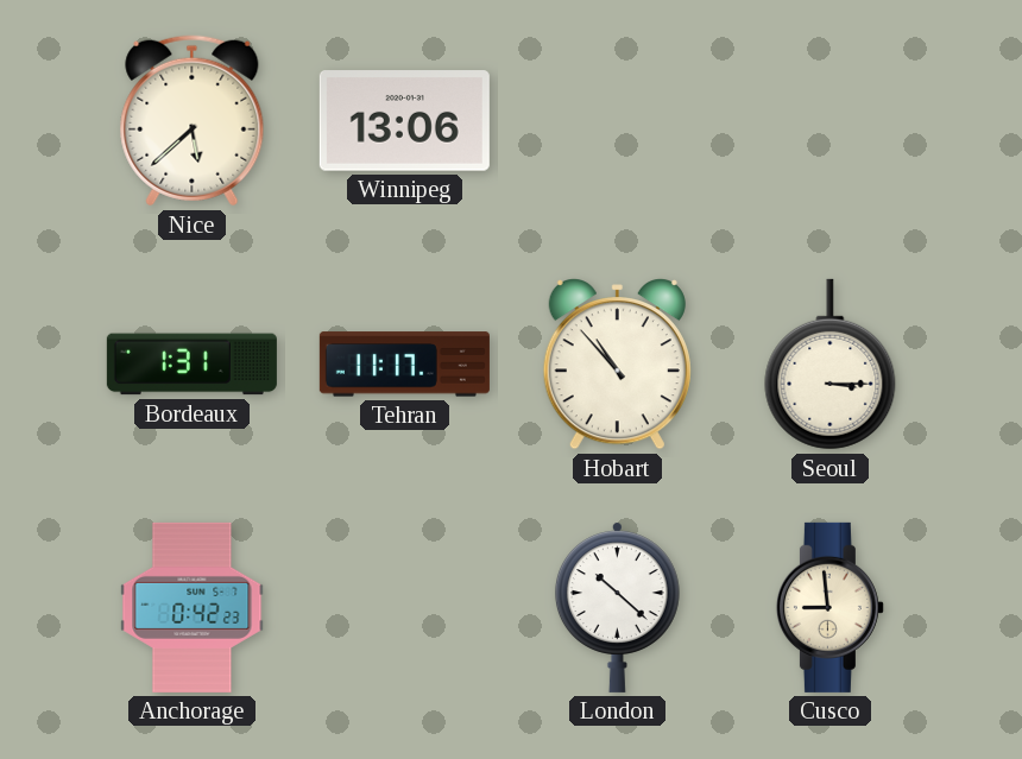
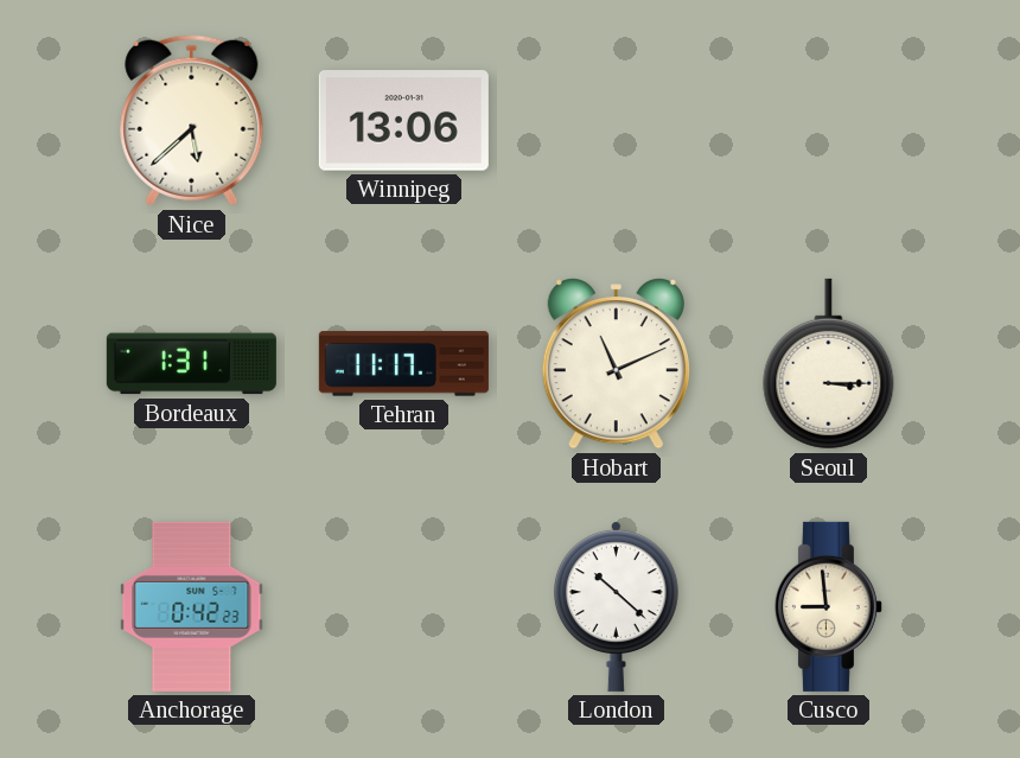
Hobart: 10:53 -> 11:11 (616, 364)
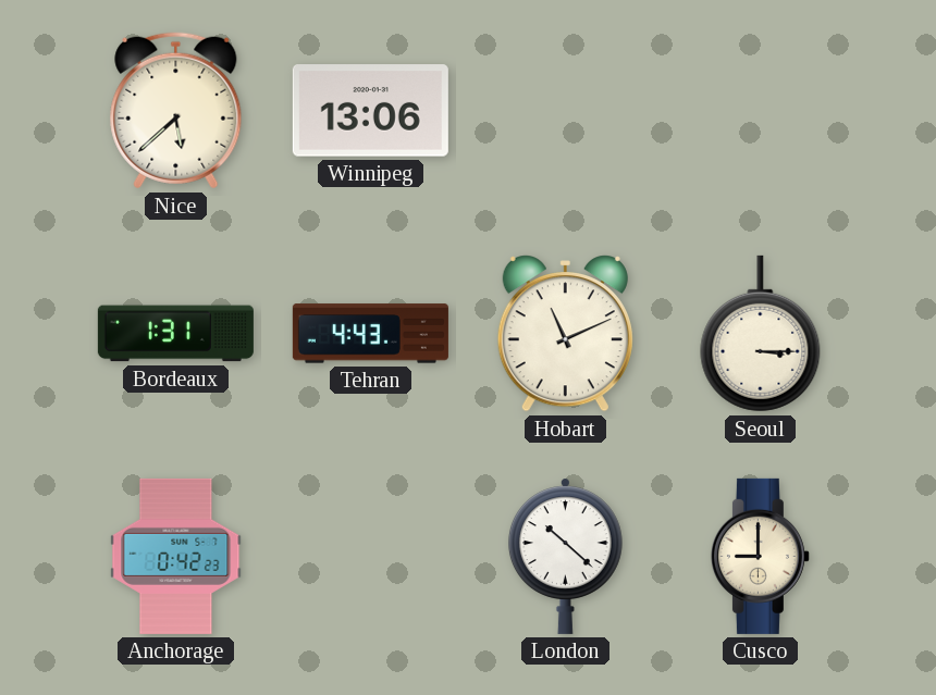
Tehran: 11:17 -> 4:43 (370, 334)
Cusco: 8:59 -> 9:00 (760, 556)
